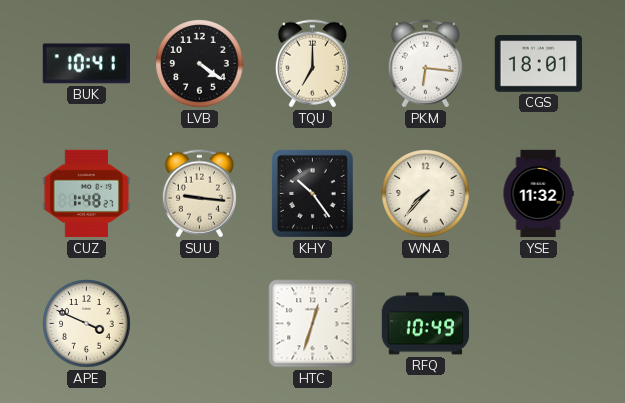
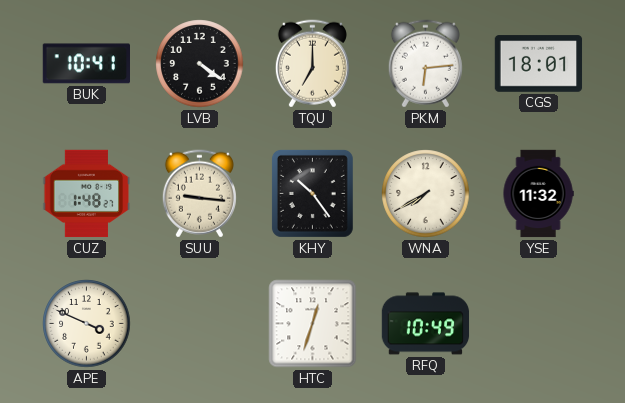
PKM: 6:16 -> 6:14 (425, 64)
WNA: 7:37 -> 7:40 (426, 194)
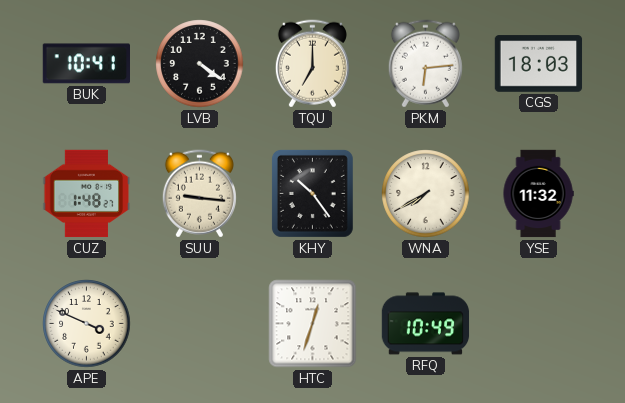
CGS: 18:01 -> 18:03 (539, 64)
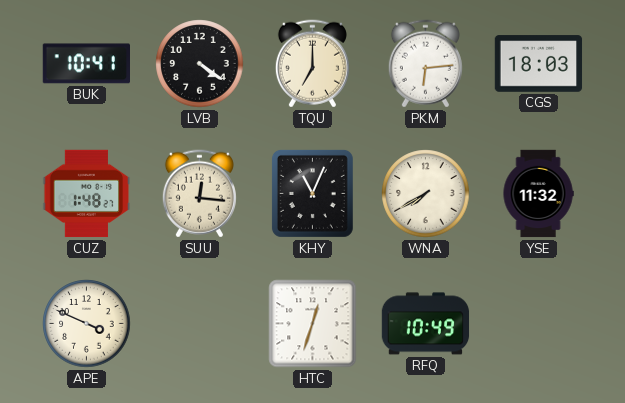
SUU: 9:16 -> 12:16 (199, 194)
KHY: 10:24 -> 11:04 (312, 193)
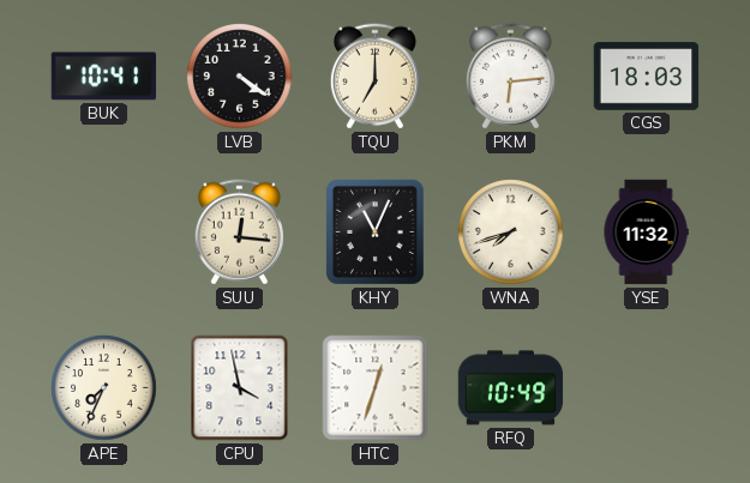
CUZ: 1:48 -> none (87, 194)
WNA: 7:40 -> 7:42 (511, 233)
APE: 3:49 -> 7:34 (104, 388)
CPU: none -> 3:58 (240, 388)
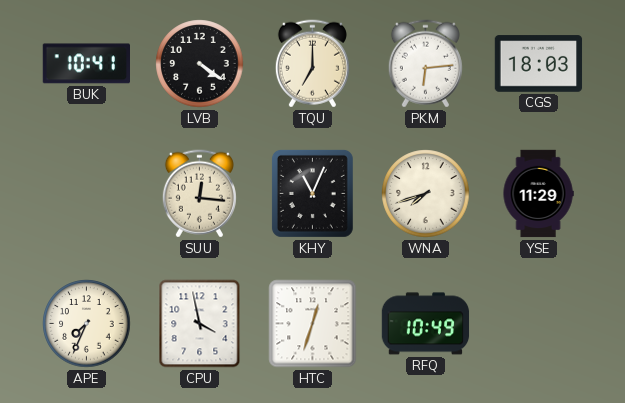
YSE: 11:32 -> 11:29 (538, 194)
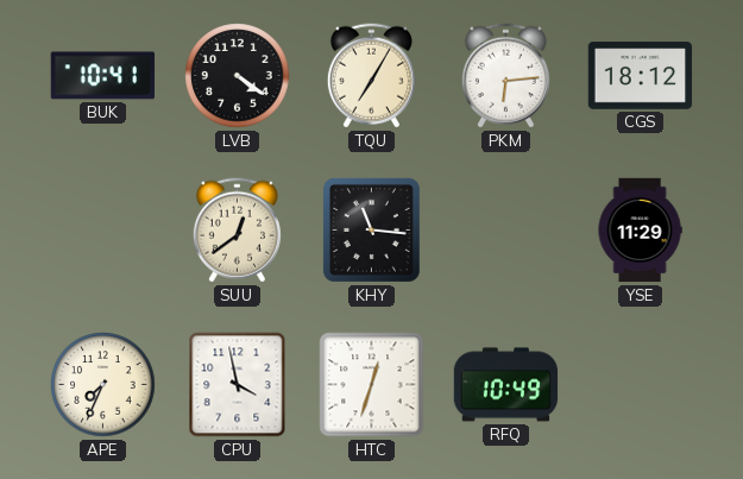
TQU: 7:00 -> 7:05 (371, 76)
CGS: 18:03 -> 18:12 (641, 76)
SUU: 12:16 -> 12:39 (237, 231)
KHY: 11:04 -> 11:16 (371, 229)
WNA: 7:42 -> none (426, 194)
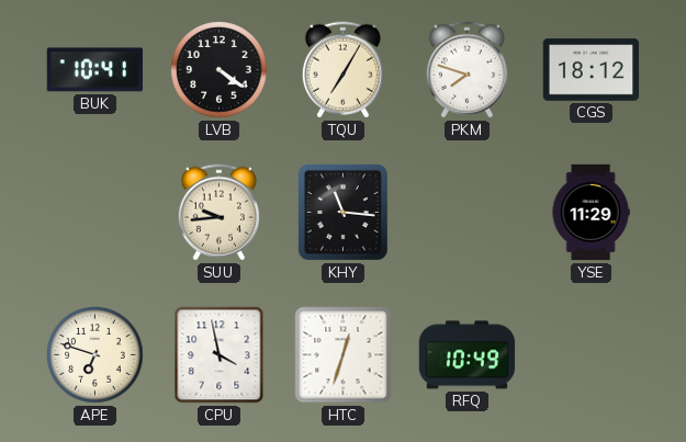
PKM: 6:14 -> 7:48 (466, 70)
SUU: 12:39 -> 9:44 (218, 213)
APE: 7:34 -> 6:48 (95, 355)
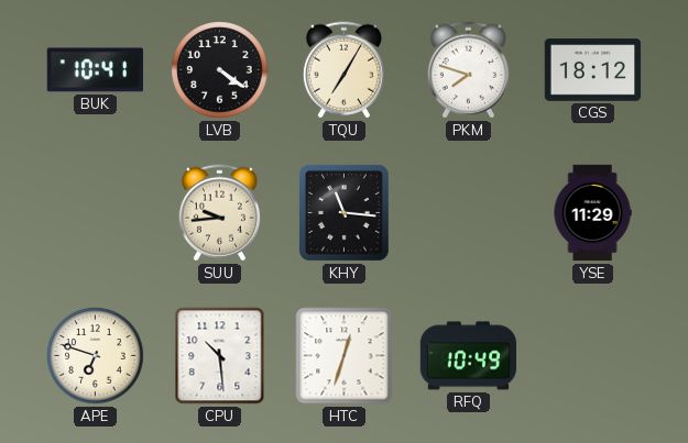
CPU: 3:58 -> 10:29 (220, 356)
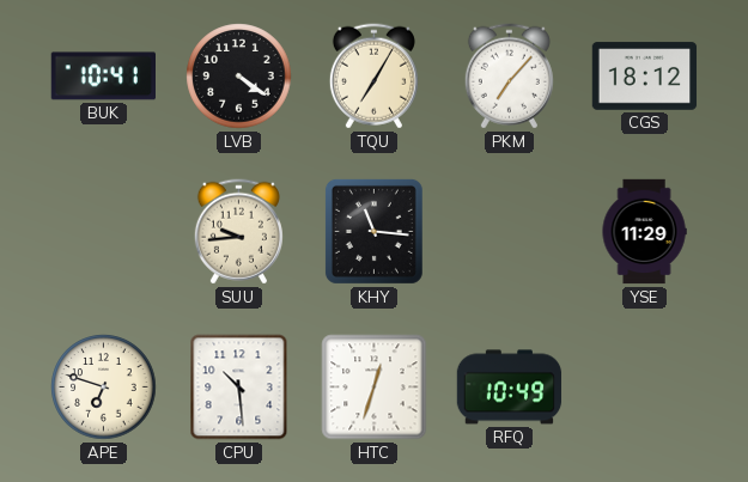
PKM: 7:48 -> 7:07 (509, 77)
